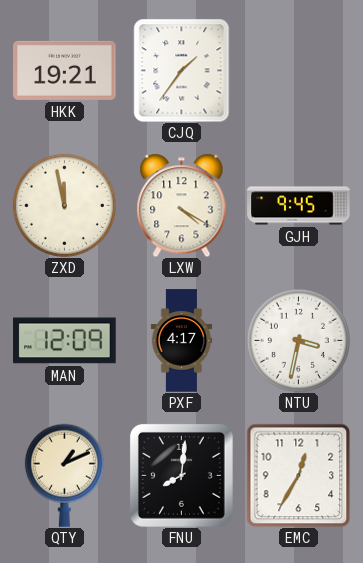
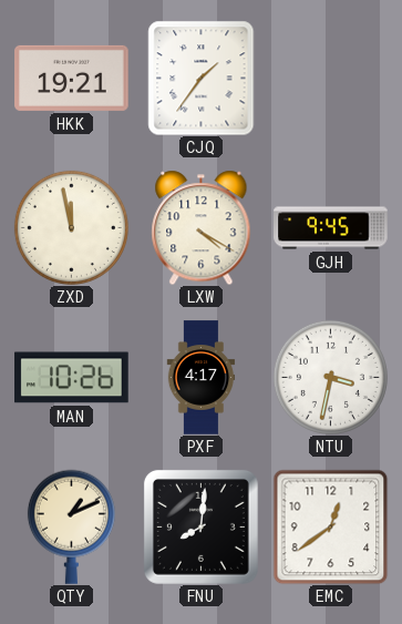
MAN: 12:09 -> 10:26 (72, 378)
EMC: 12:35 -> 12:39 (330, 526)
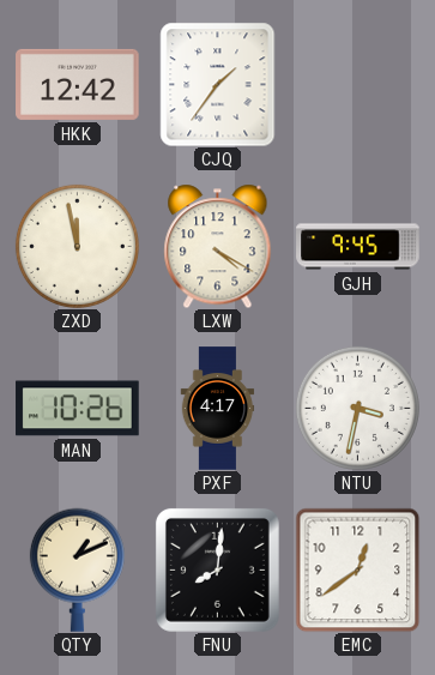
HKK: 19:21 -> 12:42 (78, 84)
